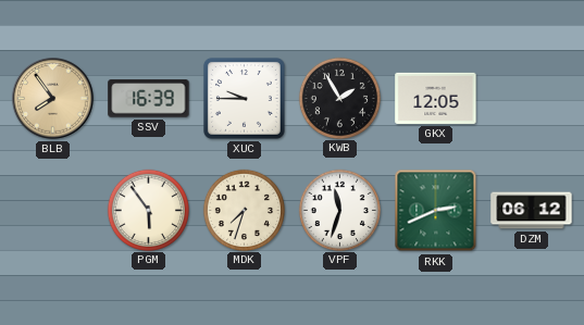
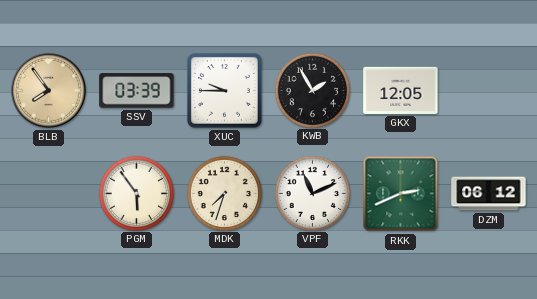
SSV: 16:39 -> 03:39 (137, 91)
VPF: 11:33 -> 11:11 (312, 193)
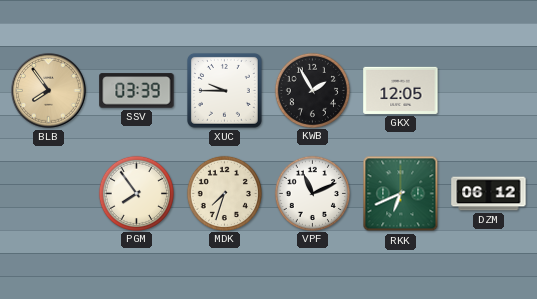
PGM: 5:54 -> 7:54 (136, 193)
RKK: 2:41 -> 6:41 (401, 194)
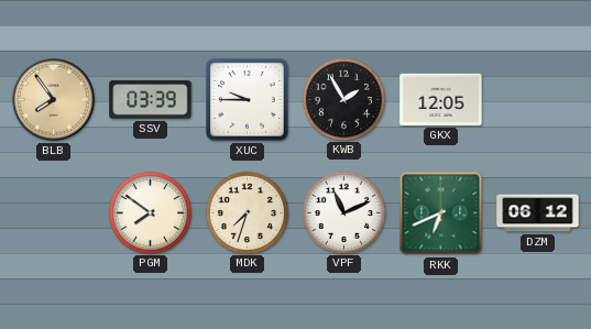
PGM: 7:54 -> 7:51 (150, 212)
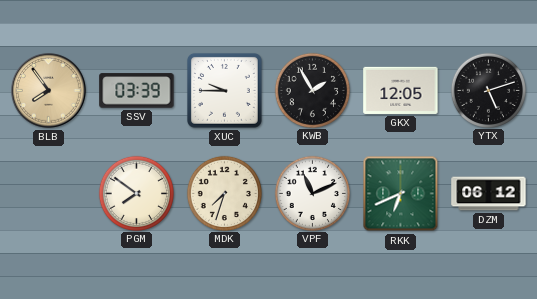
YTX: none -> 5:12 (488, 90)
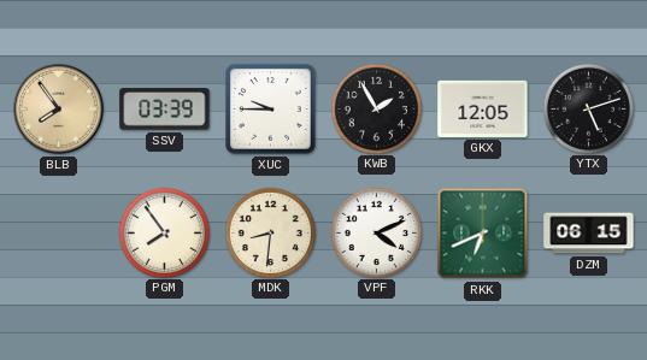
PGM: 7:51 -> 7:54 (164, 232)
MDK: 7:33 -> 8:31 (270, 232)
VPF: 11:11 -> 4:11 (376, 232)
DZM: 06:12 -> 06:15 (589, 234)
